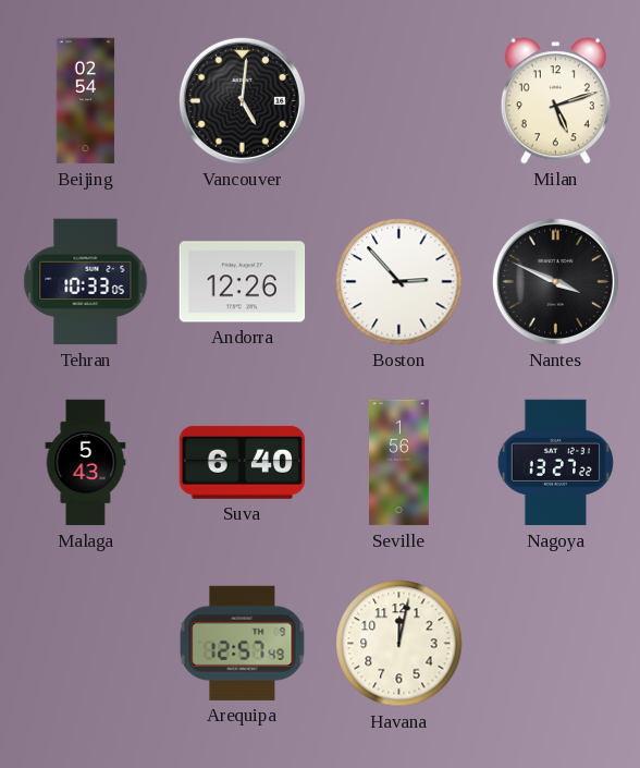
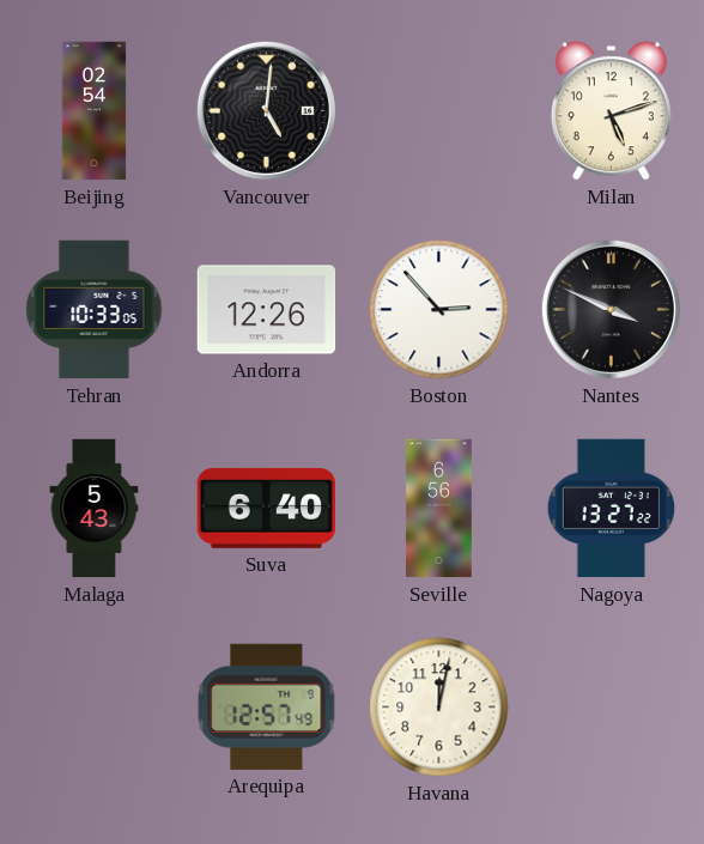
Seville: 1:56 -> 6:56 (439, 509)
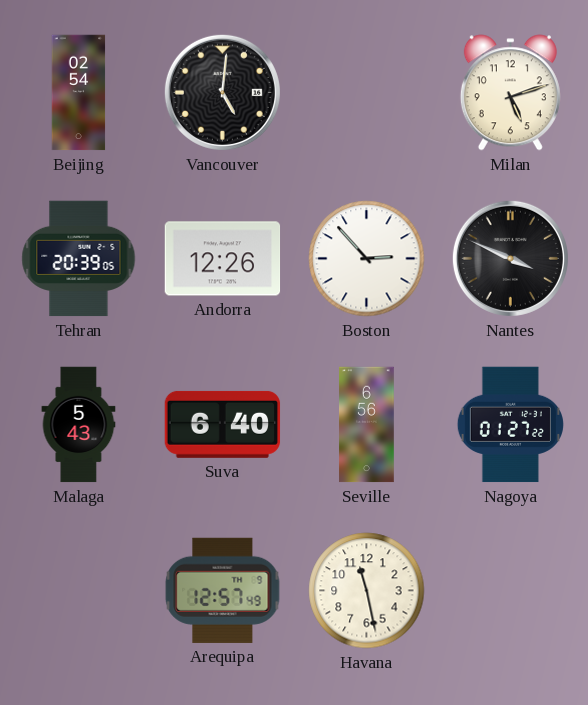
Tehran: 10:33 -> 20:39 (79, 259)
Nagoya: 13:27 -> 01:27 (510, 425)
Havana: 12:02 -> 11:28 (367, 591)
